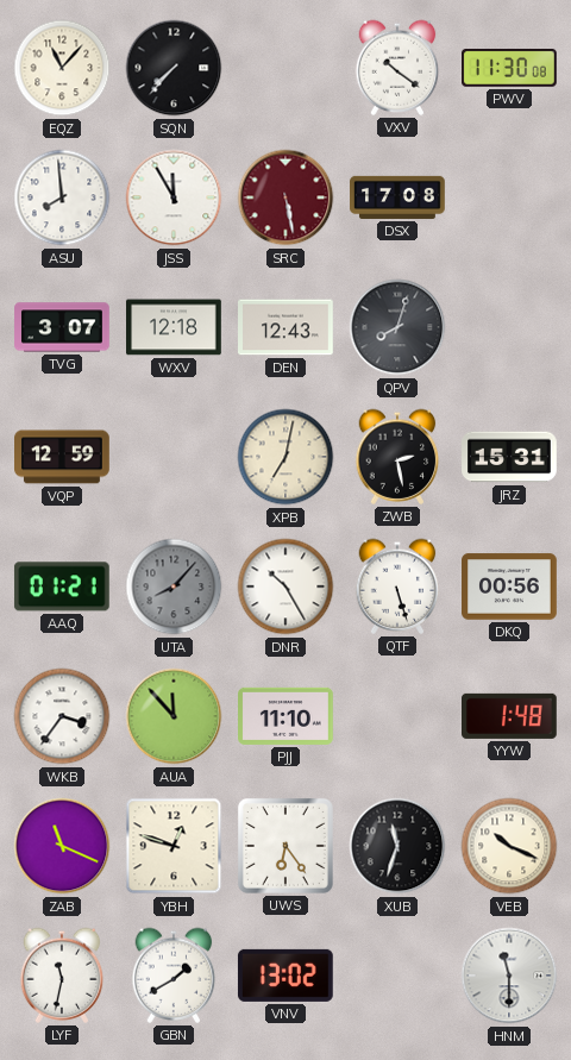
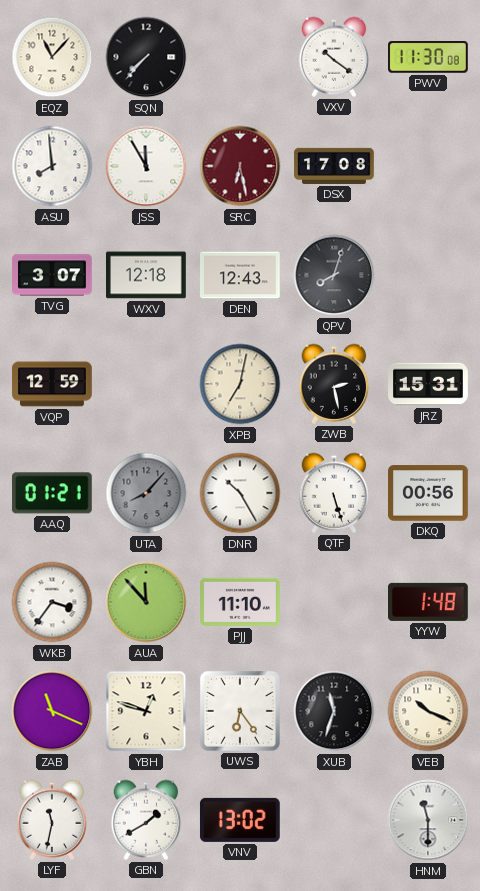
SRC: 5:28 -> 6:28 (240, 166)
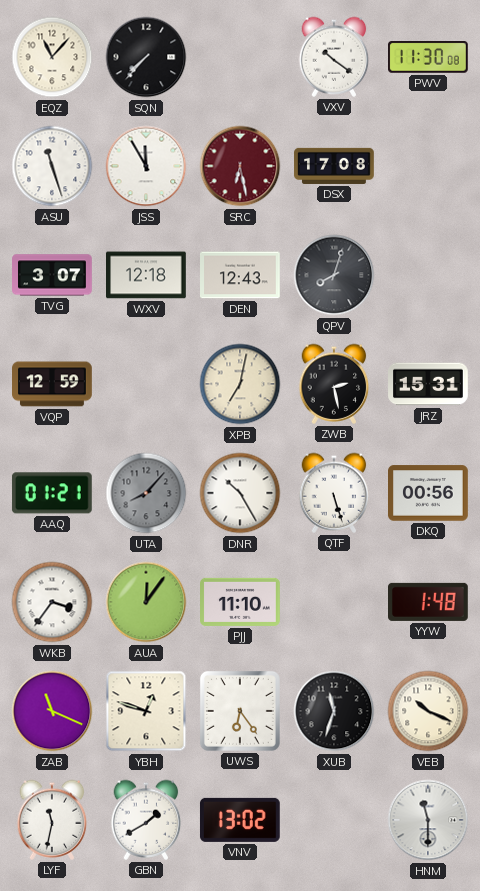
ASU: 7:59 -> 11:27 (52, 166)
AUA: 11:53 -> 12:06 (146, 602)
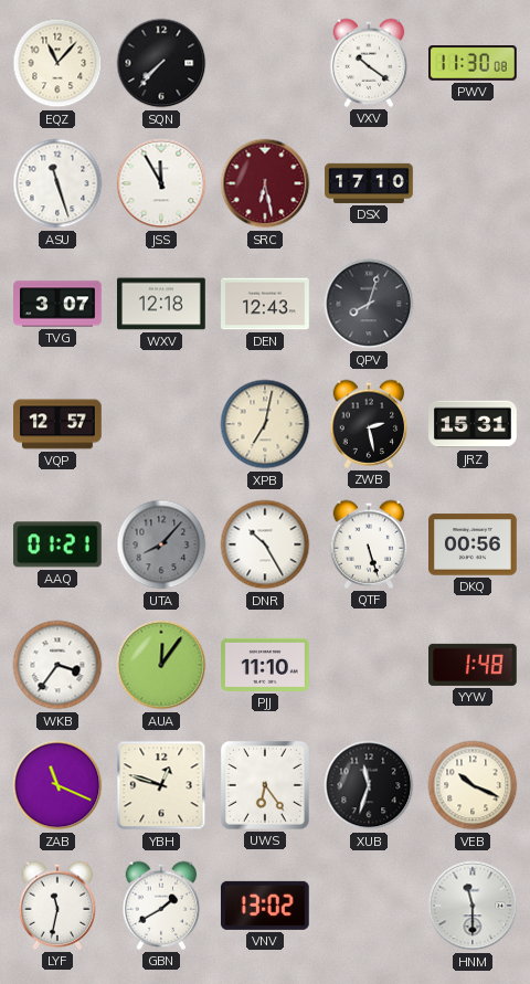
DSX: 17:08 -> 17:10 (369, 183)
VQP: 12:59 -> 12:57 (57, 424)
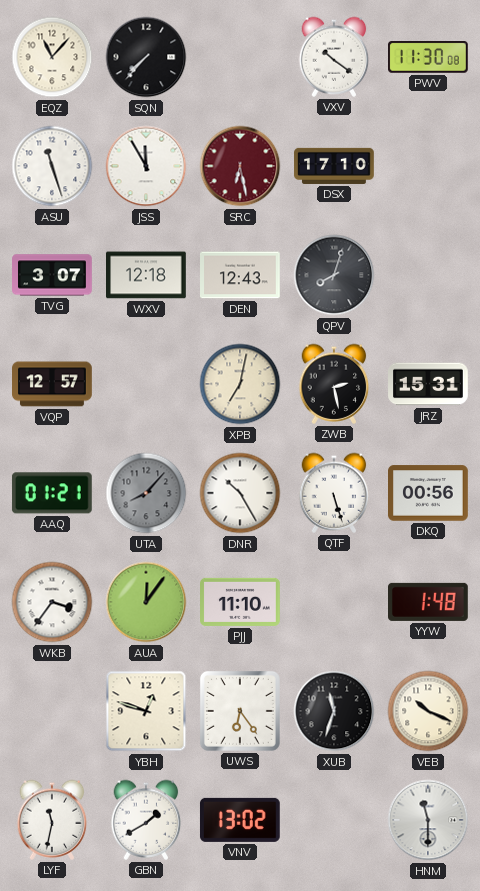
ZAB: 11:19 -> none (57, 785)
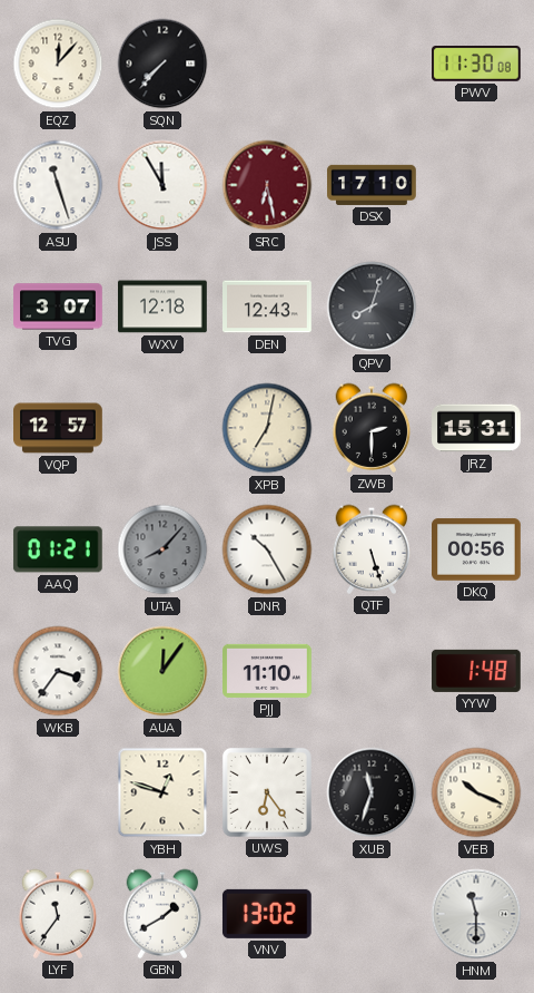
EQZ: 11:07 -> 12:07 (58, 64)
VXV: 10:21 -> none (334, 57)
ZWB: 2:28 -> 2:30 (372, 428)
LYF: 11:32 -> 11:36 (58, 914)
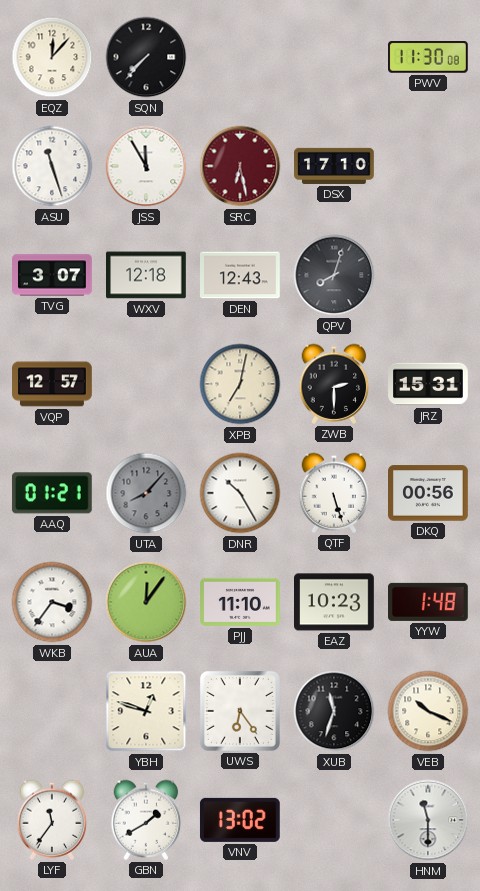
EAZ: none -> 10:23 (335, 602)
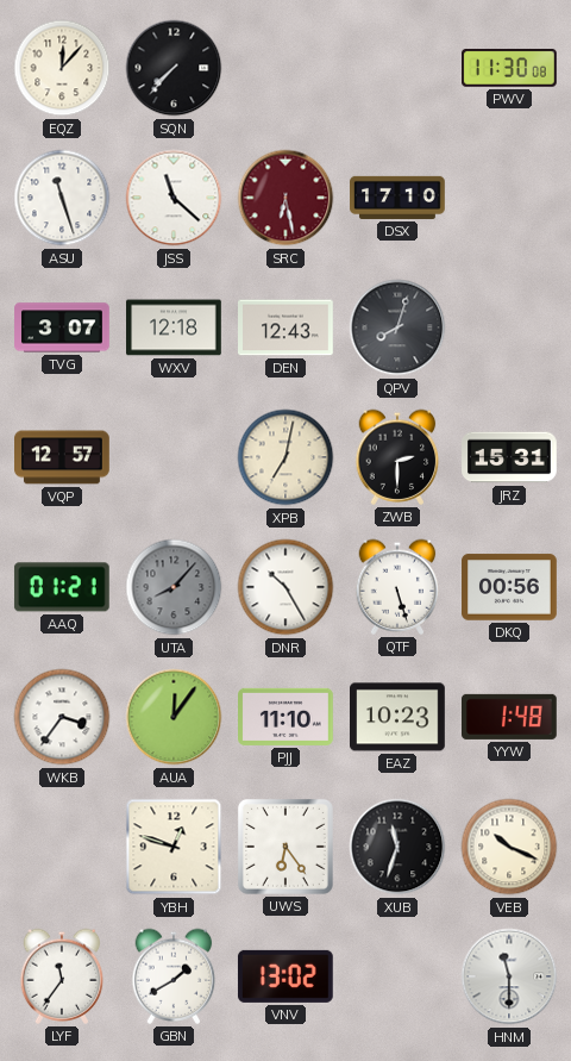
JSS: 11:55 -> 11:22 (174, 198)
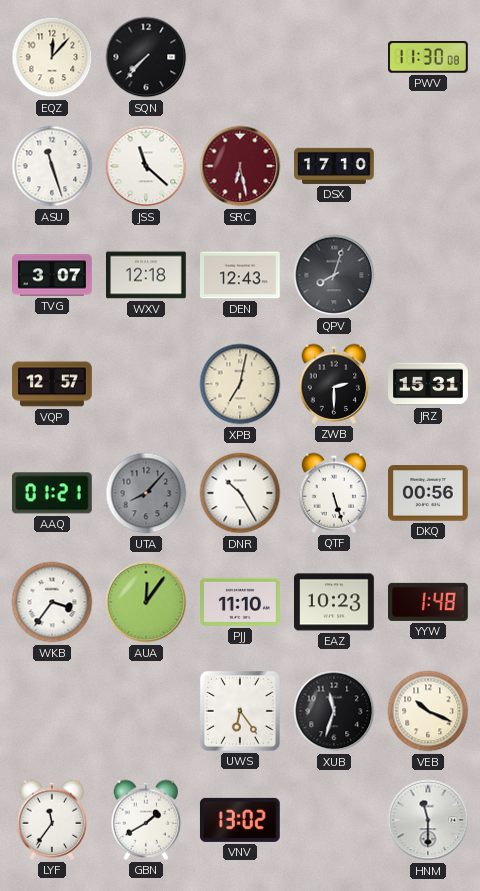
YBH: 12:48 -> none (174, 847)
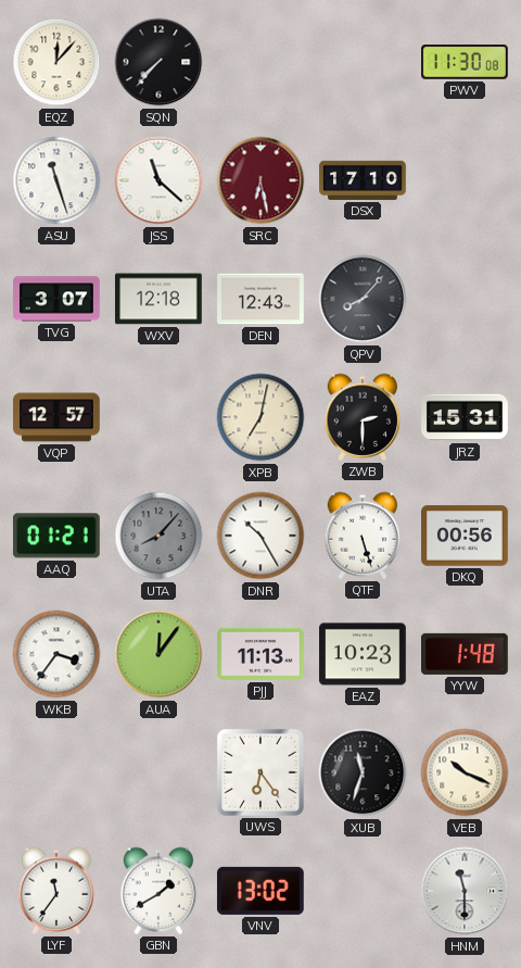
QPV: 8:03 -> 8:07 (363, 299)
PJJ: 11:10 -> 11:13 (262, 654)
